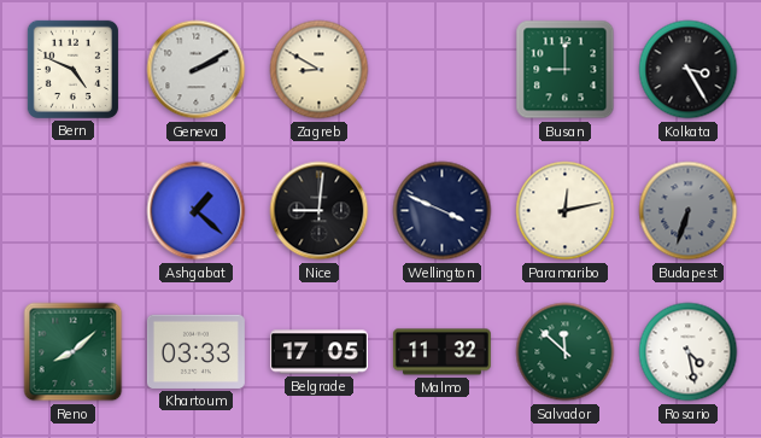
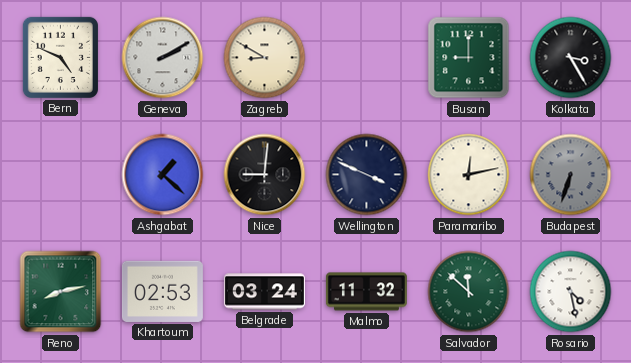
Reno: 8:08 -> 8:13 (61, 292)
Khartoum: 03:33 -> 02:53 (162, 291)
Belgrade: 17:05 -> 03:24 (264, 292)
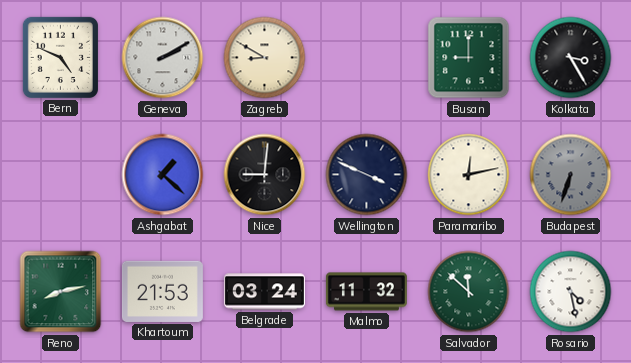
Khartoum: 02:53 -> 21:53 (162, 291)
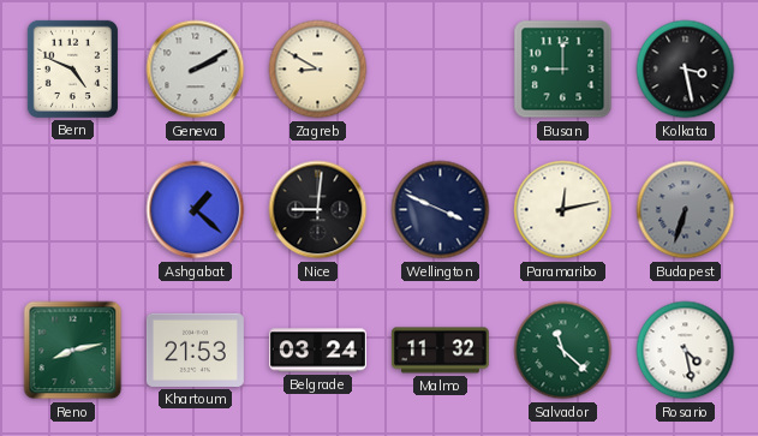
Kolkata: 3:25 -> 3:28 (686, 70)
Salvador: 11:52 -> 11:22 (563, 351)
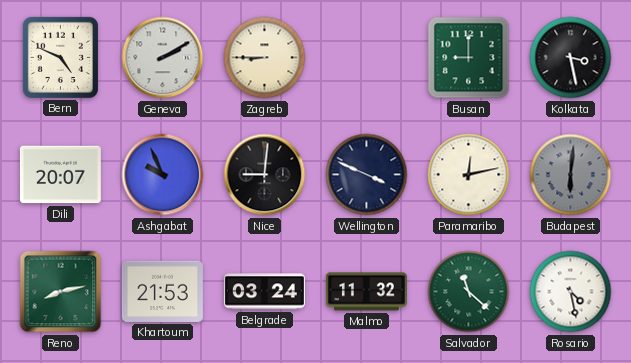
Zagreb: 8:50 -> 8:45 (265, 58)
Dili: none -> 20:07 (60, 175)
Ashgabat: 1:22 -> 9:56 (163, 175)
Budapest: 6:33 -> 6:01 (571, 175)
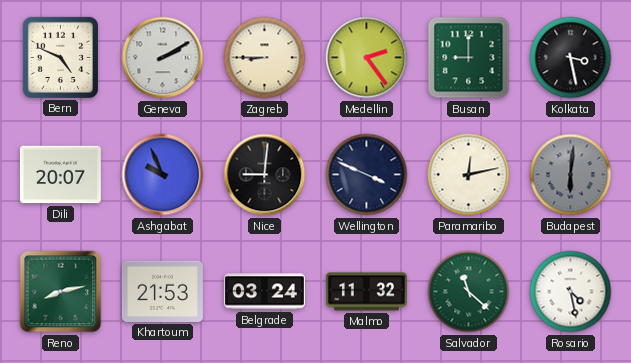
Medellin: none -> 2:24 (367, 58)
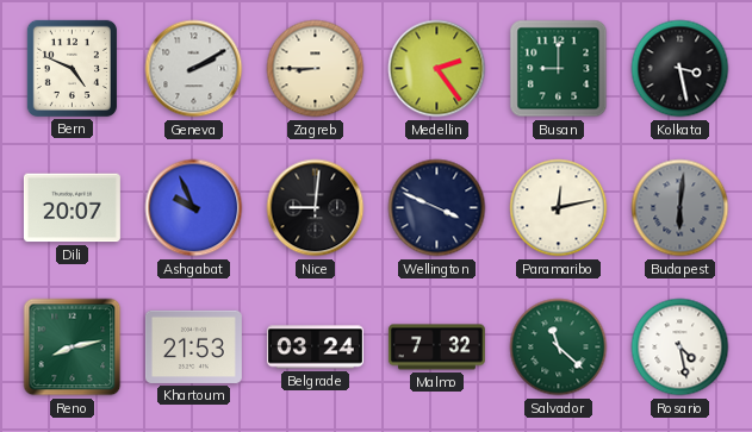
Malmo: 11:32 -> 7:32 (436, 348)
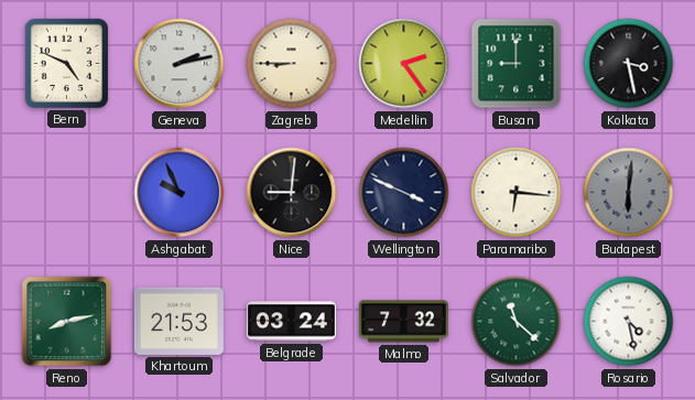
Geneva: 2:10 -> 2:13 (180, 64)
Dili: 20:07 -> none (72, 208)
Paramaribo: 12:13 -> 6:16 (517, 193)
